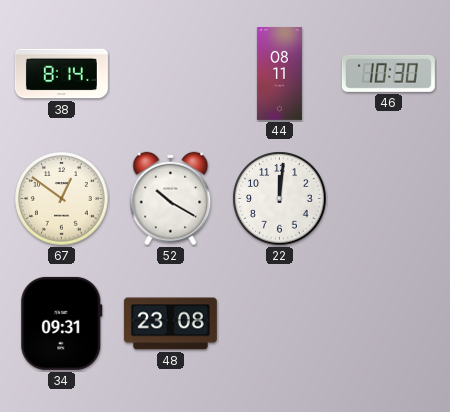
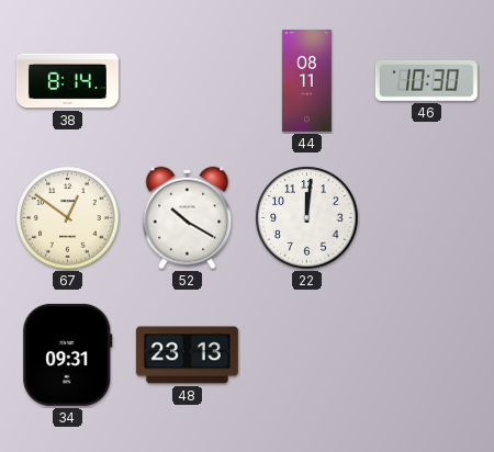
48: 23:08 -> 23:13 (187, 355)
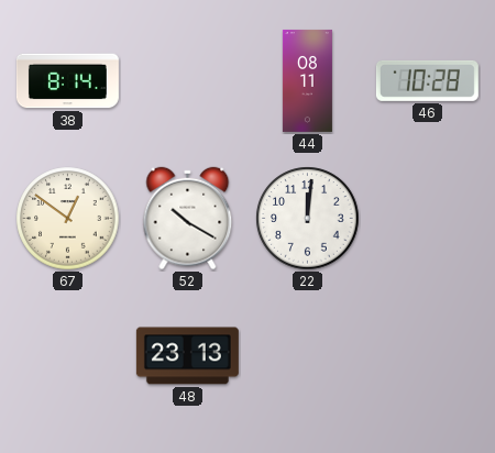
46: 10:30 -> 10:28 (427, 80)
34: 09:31 -> none (68, 354)
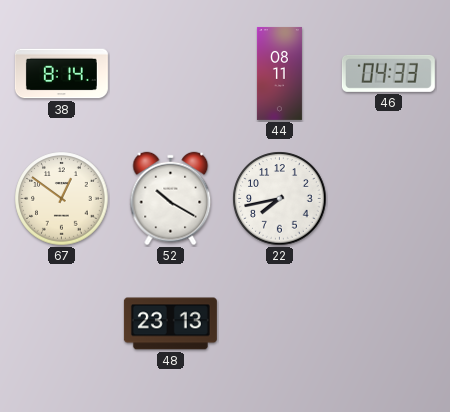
46: 10:28 -> 04:33 (388, 73)
22: 12:01 -> 7:43 (280, 199)
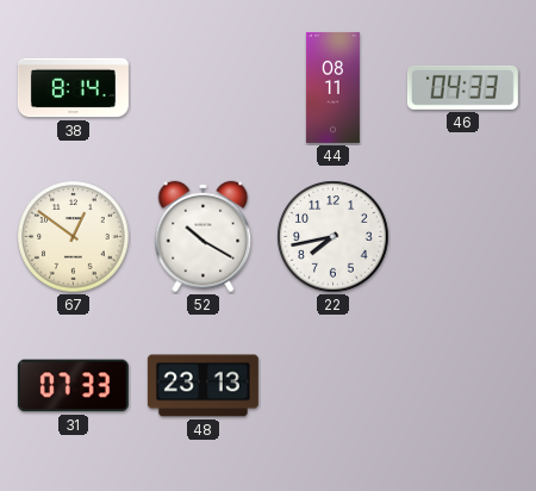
31: none -> 07:33 (73, 386)
